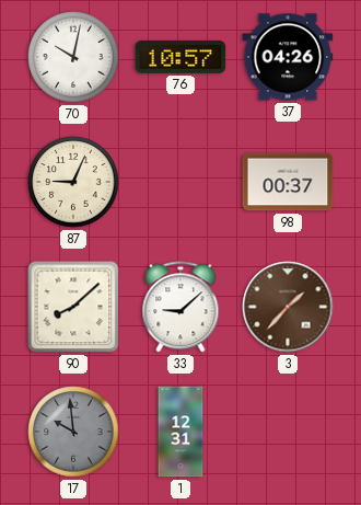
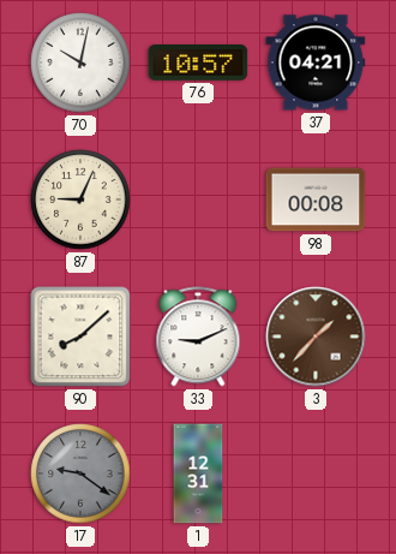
37: 04:26 -> 04:21 (316, 62)
98: 00:37 -> 00:08 (316, 199)
33: 9:08 -> 9:11 (198, 336)
17: 9:59 -> 9:21 (80, 473)
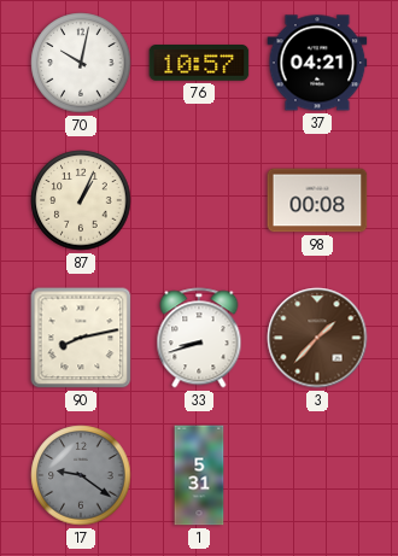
87: 9:04 -> 1:04 (81, 200)
90: 8:08 -> 8:13 (81, 338)
33: 9:11 -> 8:42 (199, 338)
1: 12:31 -> 5:31 (199, 475)
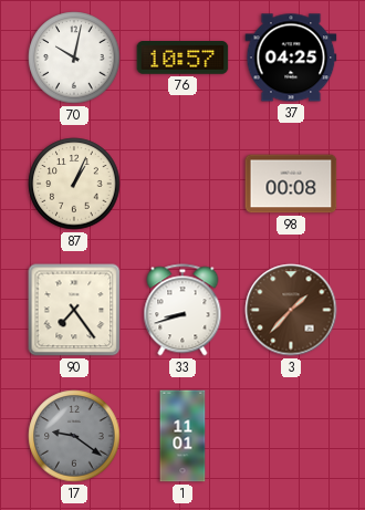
37: 04:21 -> 04:25 (291, 58)
90: 8:13 -> 7:24 (74, 310)
1: 5:31 -> 11:01 (182, 436)
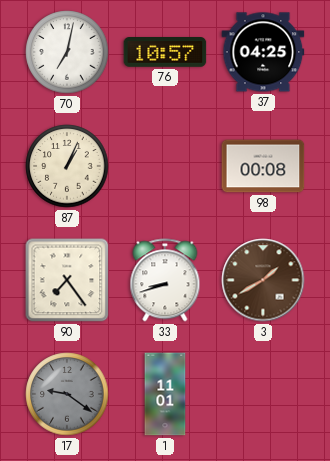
70: 10:02 -> 7:02 (67, 52)
3: 1:37 -> 1:40 (263, 280)
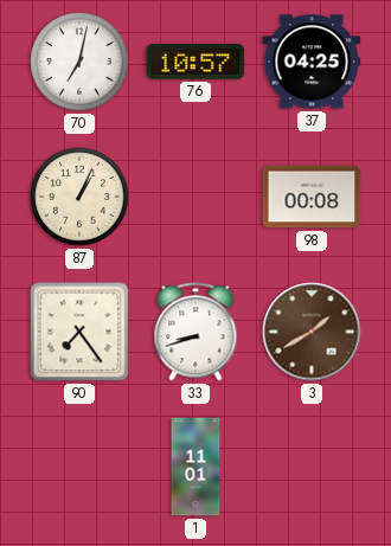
17: 9:21 -> none (67, 394)
